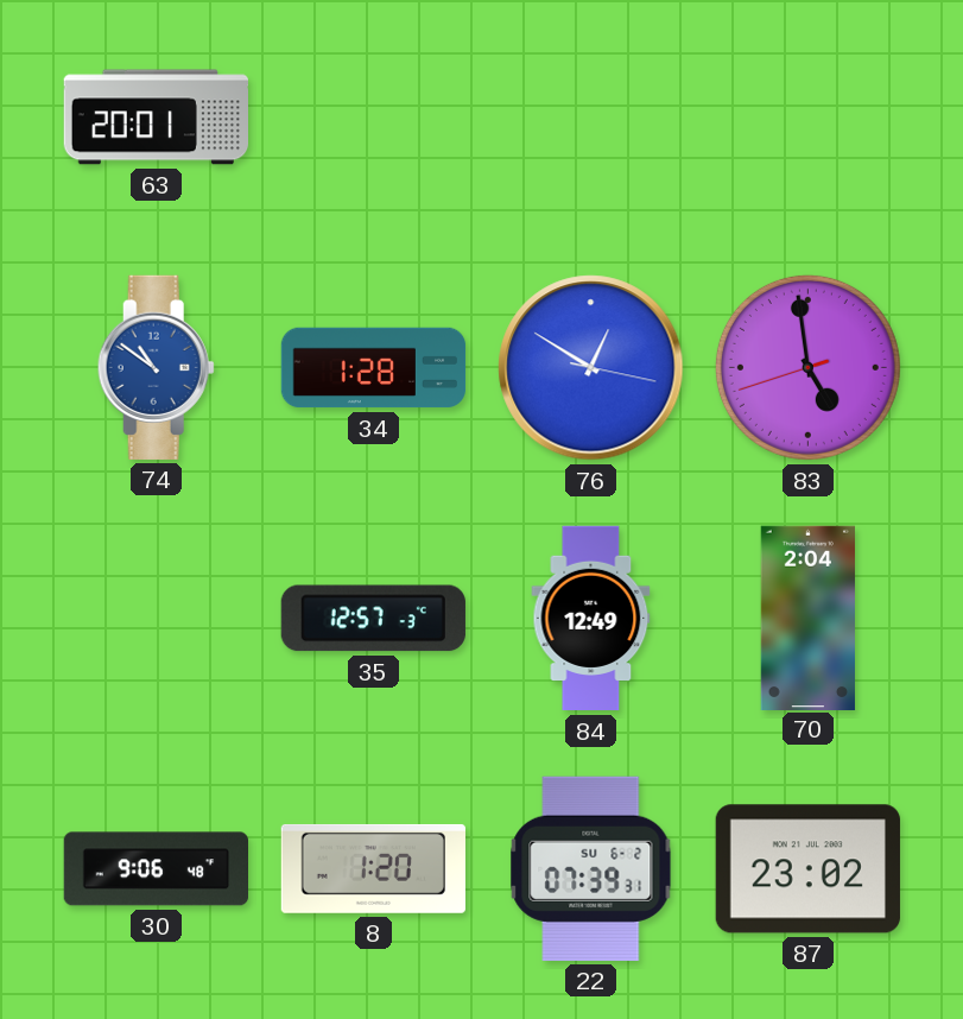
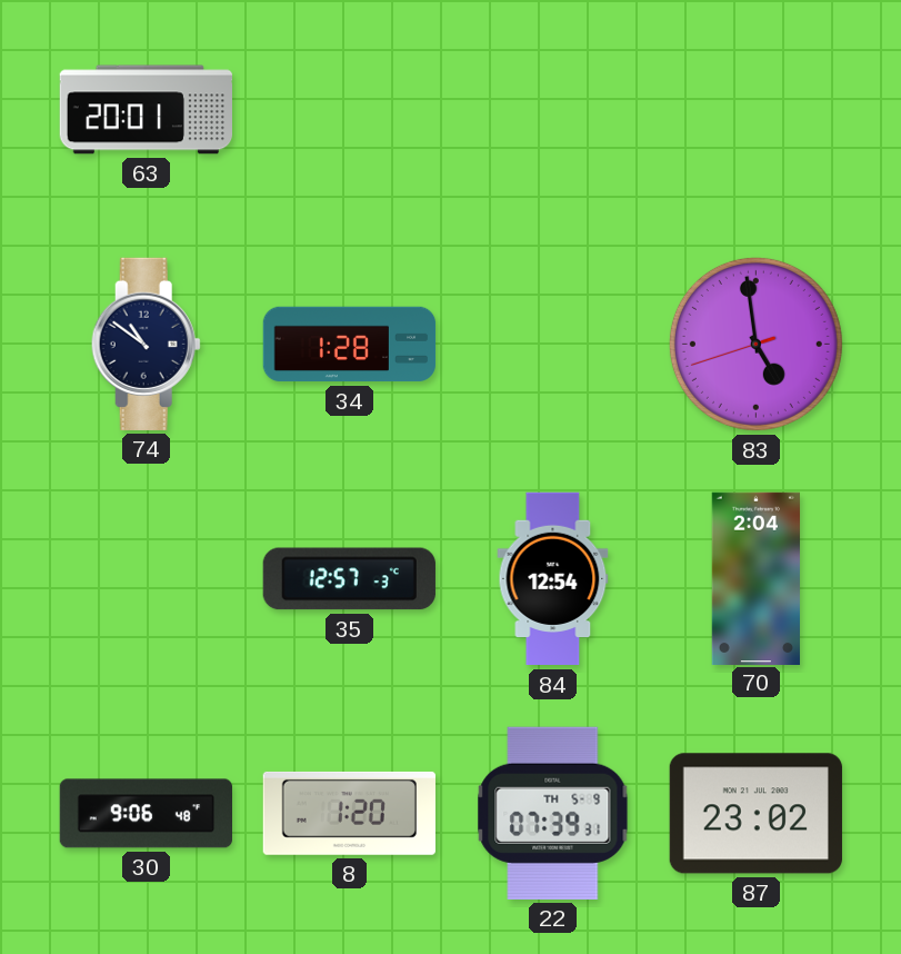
74 dial: blue -> navy (146, 344)
76: 12:50 -> none (591, 368)
84: 12:49 -> 12:54 (553, 579)
22 date: SU 6-2 -> TH 5-9 (553, 813)
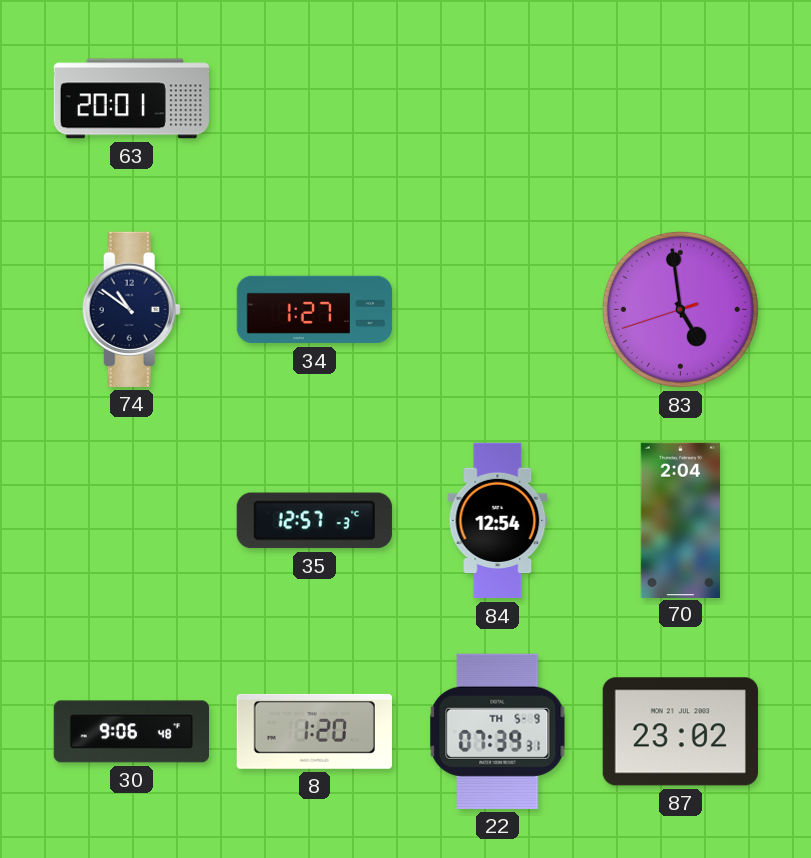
34: 1:28 -> 1:27 (315, 310)
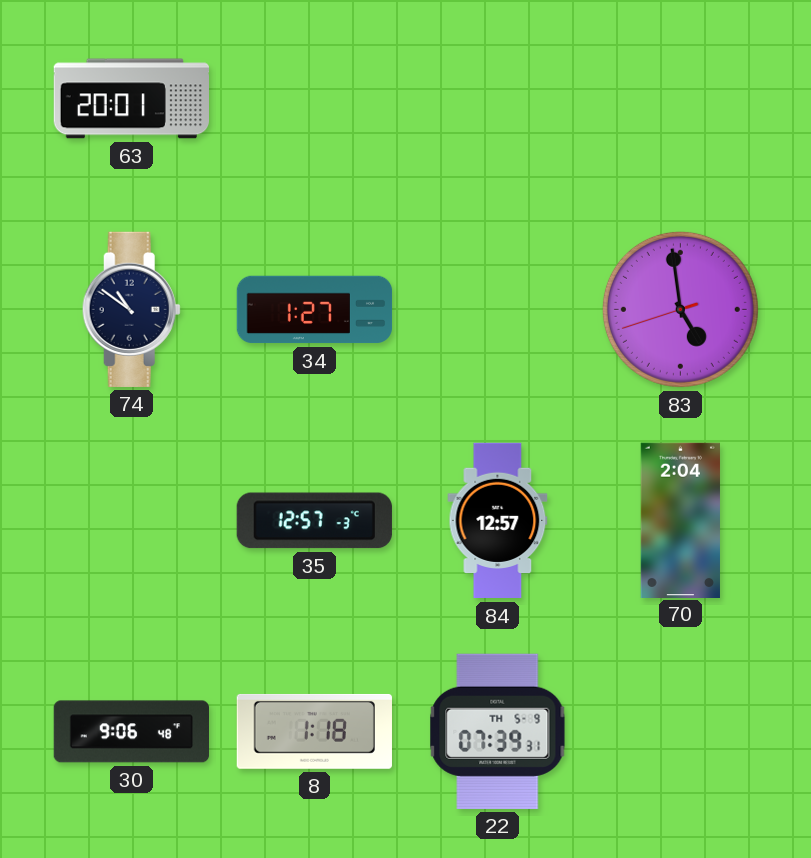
84: 12:54 -> 12:57 (498, 521)
8: 1:20 -> 1:18 (314, 731)
87: 23:02 -> none (680, 732)
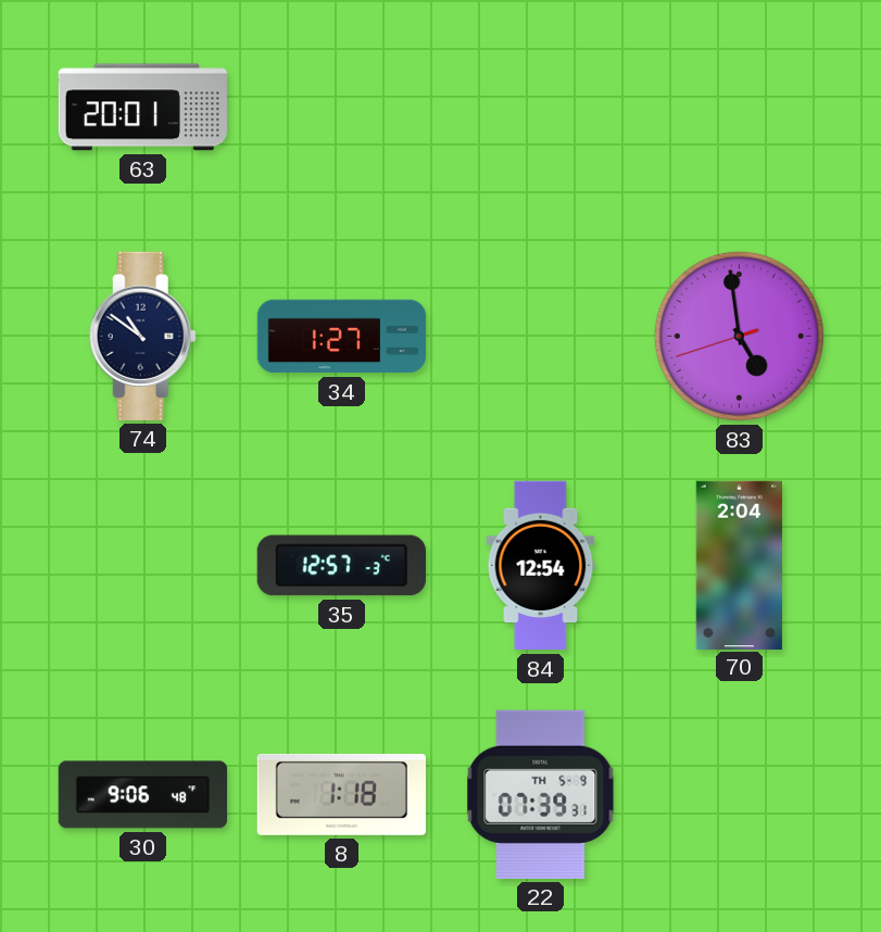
84: 12:57 -> 12:54 (541, 566)
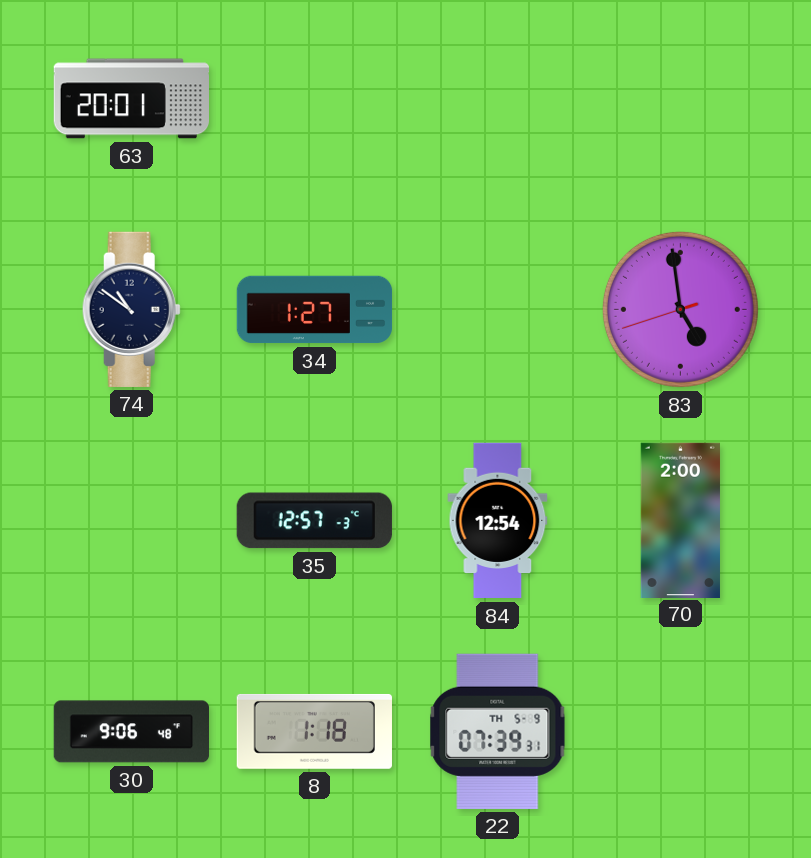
70: 2:04 -> 2:00 (680, 520)
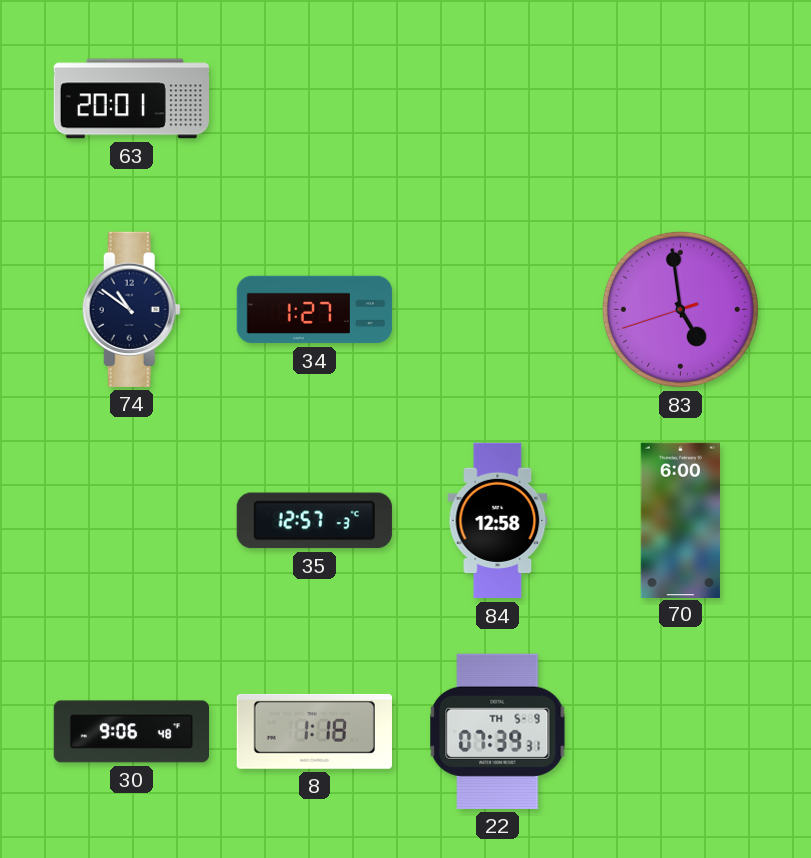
84: 12:54 -> 12:58 (498, 521)
70: 2:00 -> 6:00 (680, 520)
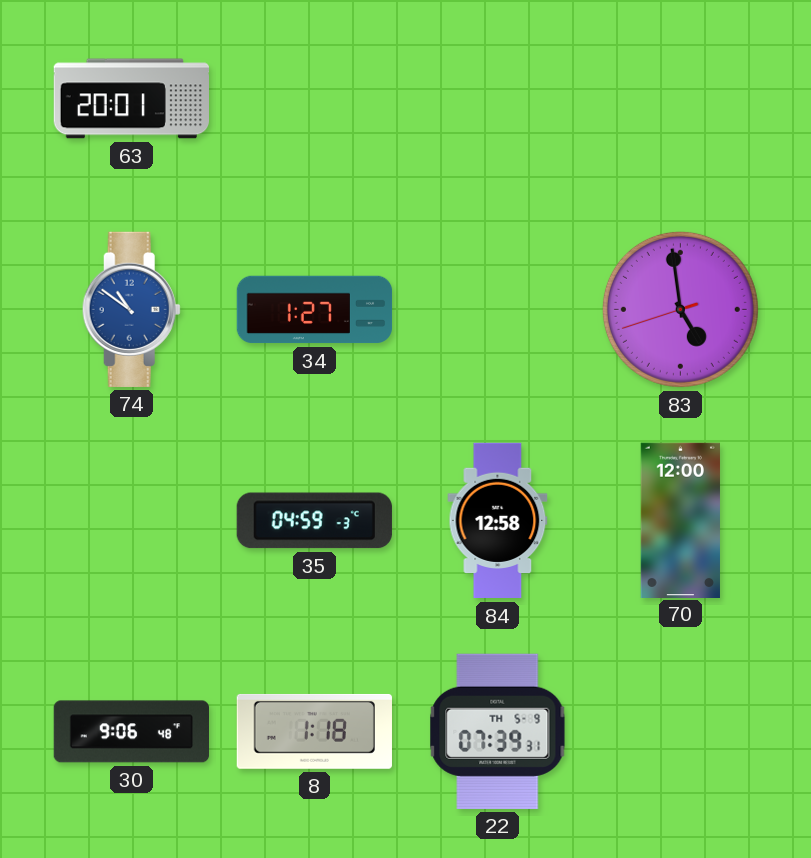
74 dial: navy -> blue (131, 309)
35: 12:57 -> 04:59 (314, 521)
70: 6:00 -> 12:00 (680, 520)
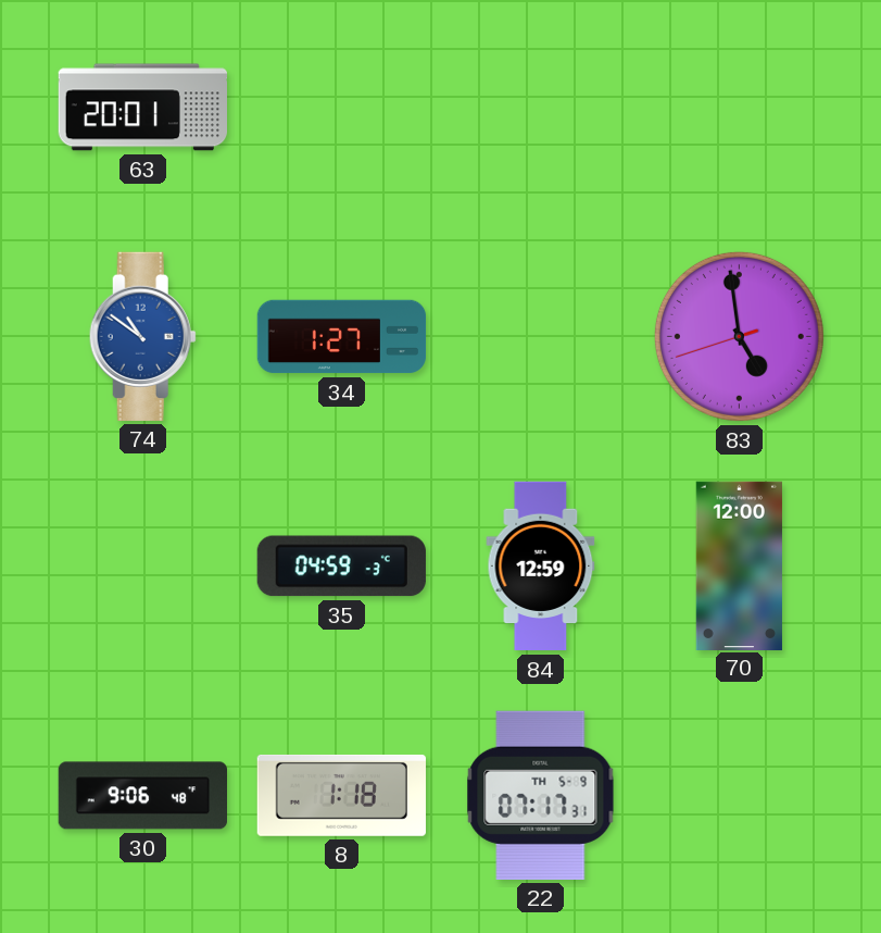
84: 12:58 -> 12:59 (541, 567)
22: 07:39 -> 07:17 (541, 795)
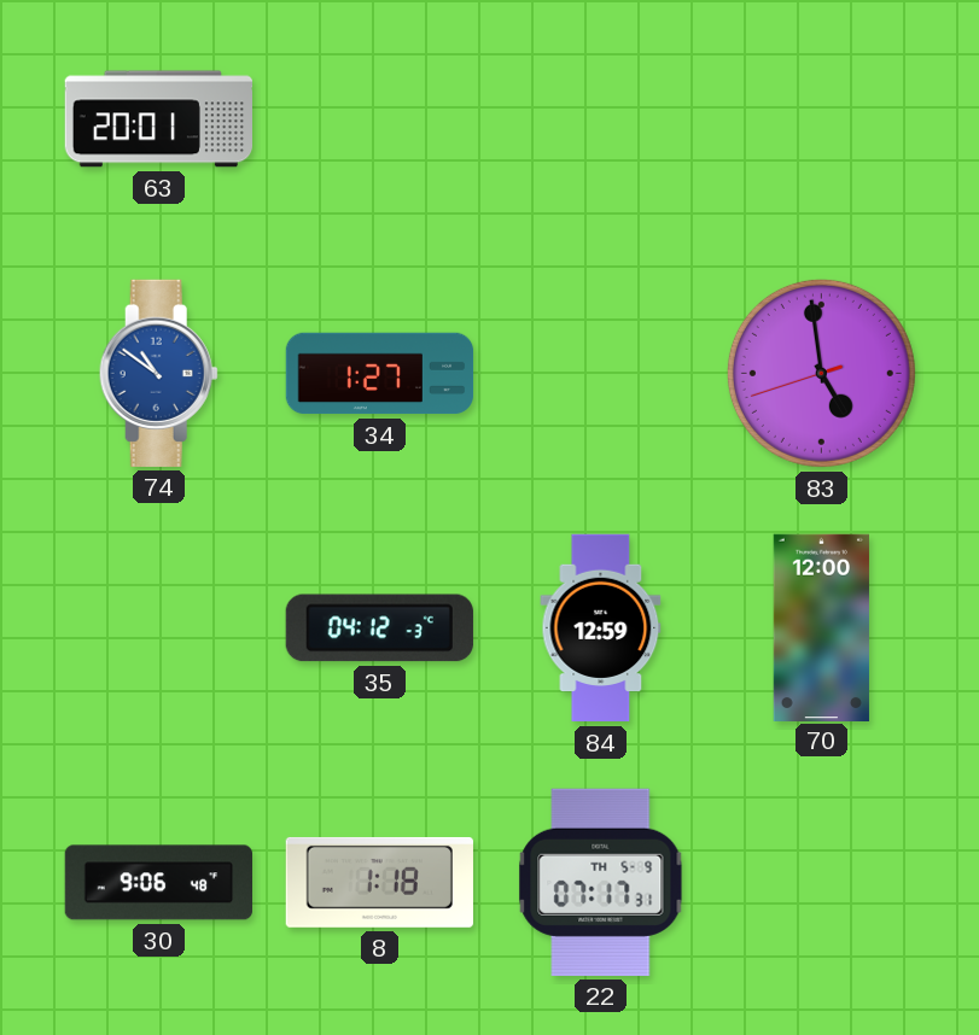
35: 04:59 -> 04:12 (379, 628)
